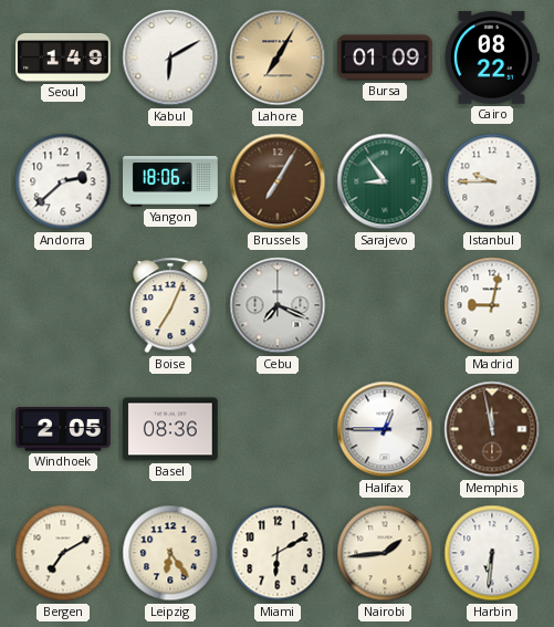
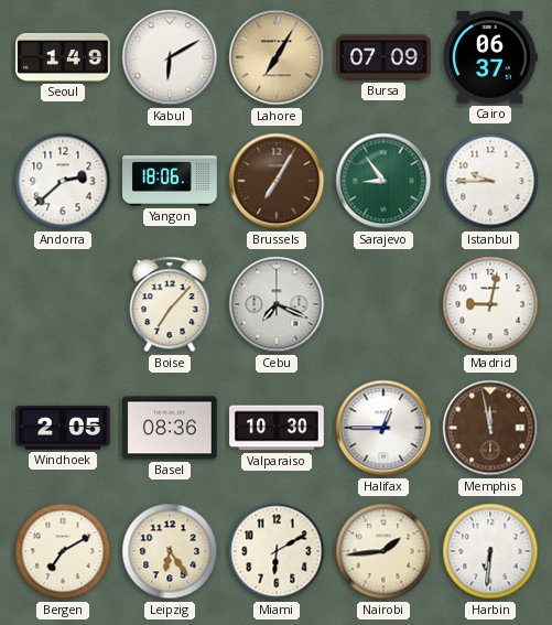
Bursa: 01:09 -> 07:09 (385, 57)
Cairo: 08:22 -> 06:37 (490, 57)
Boise: 7:04 -> 7:07 (170, 304)
Valparaiso: none -> 10:30 (277, 428)
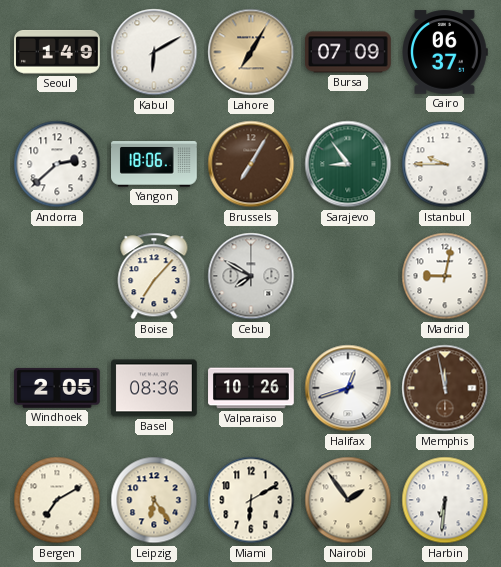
Cebu: 7:19 -> 7:50 (251, 276)
Valparaiso: 10:30 -> 10:26 (251, 388)
Halifax: 12:45 -> 12:42 (348, 388)
Nairobi: 1:44 -> 1:54 (348, 500)
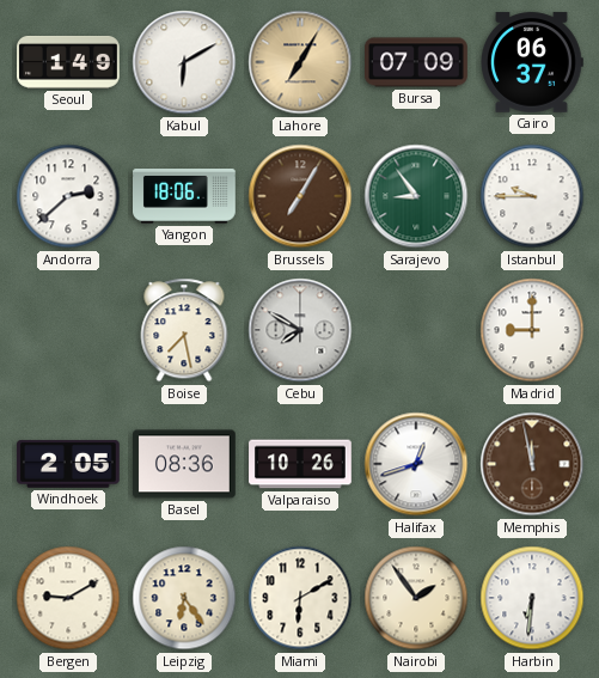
Boise: 7:07 -> 7:28 (184, 330)
Madrid: 9:02 -> 9:00 (532, 330)
Bergen: 7:10 -> 9:10 (68, 598)
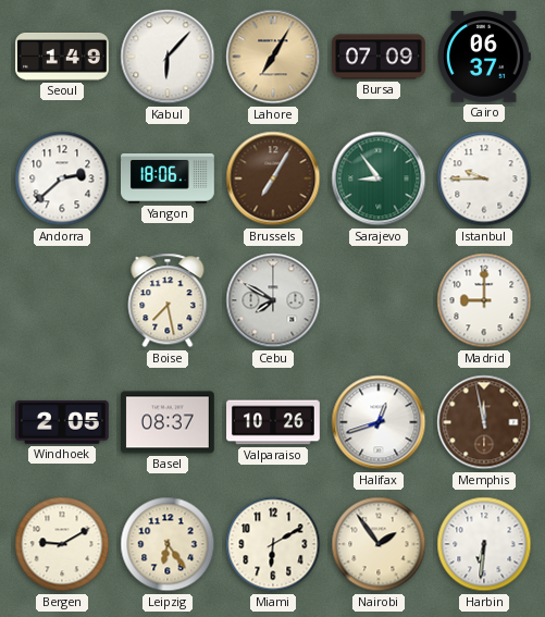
Kabul: 6:10 -> 6:07 (168, 57)
Basel: 08:36 -> 08:37 (169, 422)
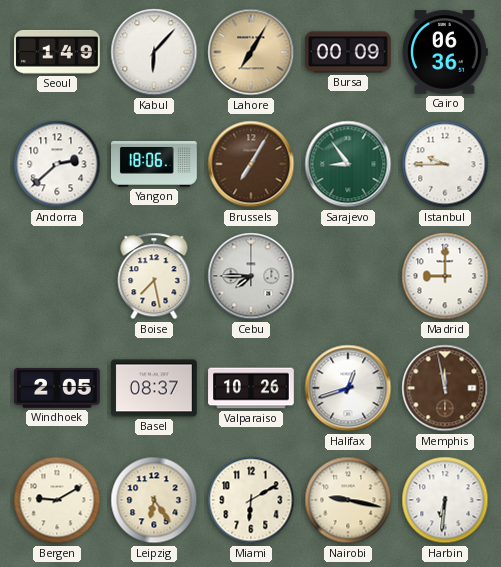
Bursa: 07:09 -> 00:09 (349, 52)
Cairo: 06:37 -> 06:36 (445, 52)
Cebu: 7:50 -> 7:45 (251, 276)
Nairobi: 1:54 -> 9:17 (348, 500)
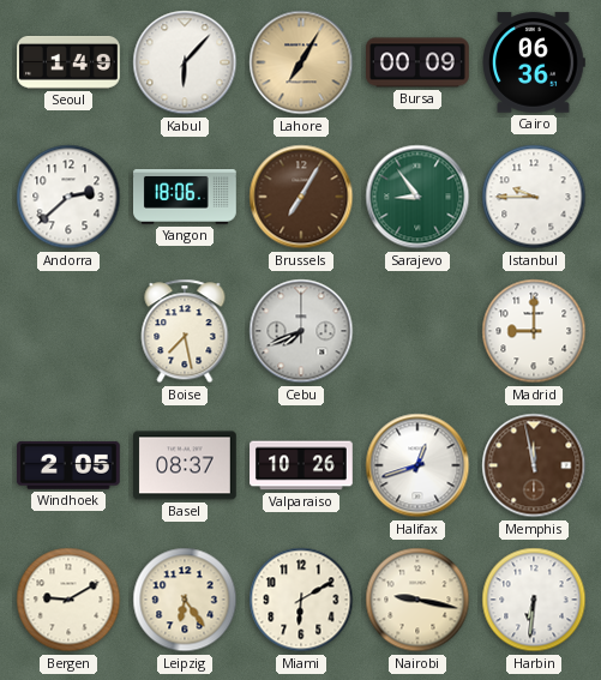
Cebu: 7:45 -> 7:41 (301, 331)
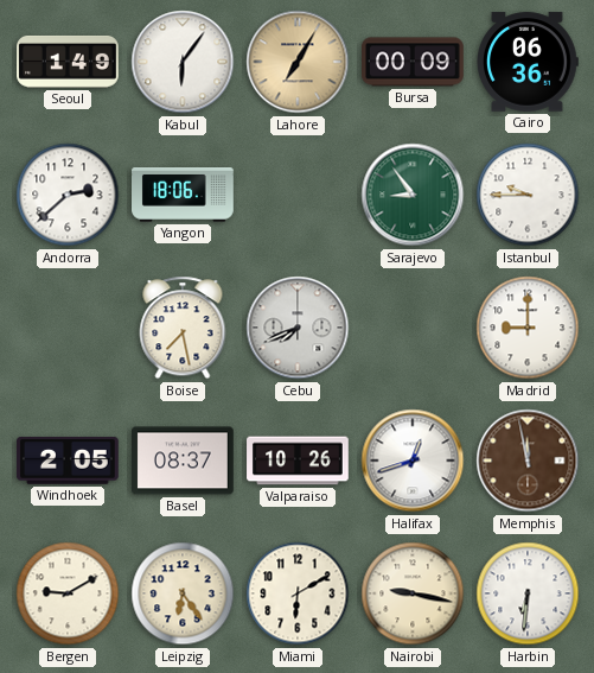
Kabul: 6:07 -> 6:06 (183, 62)
Brussels: 7:05 -> none (301, 197)
